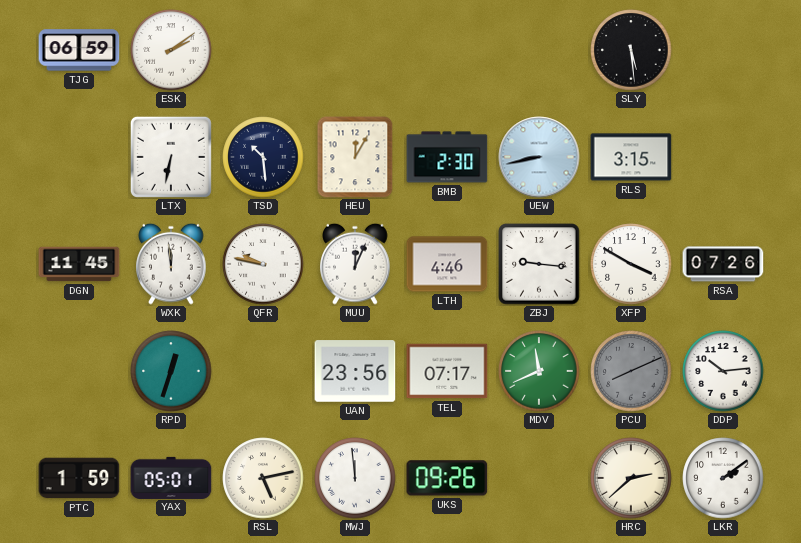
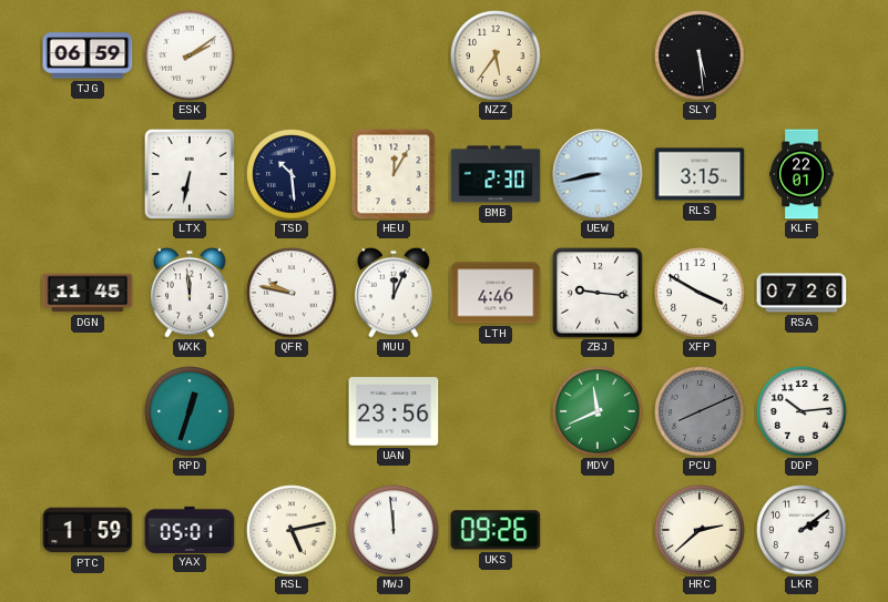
NZZ: none -> 5:36 (496, 55)
KLF: none -> 22:01 (802, 174)
TEL: 07:17 -> none (447, 371)
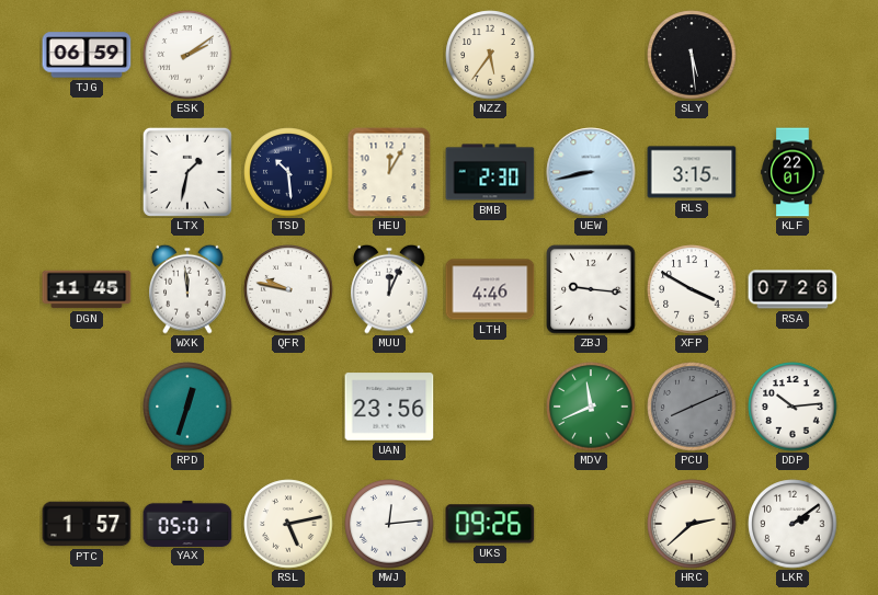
LTX: 6:32 -> 1:32 (187, 172)
PTC: 1:59 -> 1:57 (87, 524)
MWJ: 11:59 -> 12:14 (389, 524)
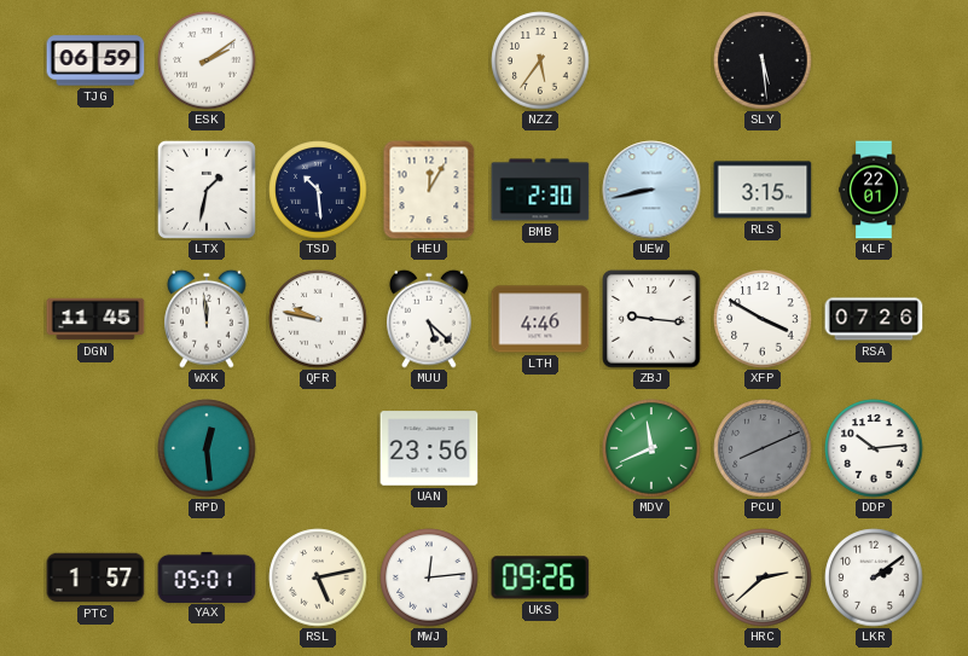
MUU: 12:04 -> 5:22 (429, 319)
RPD: 12:33 -> 12:29 (207, 448)
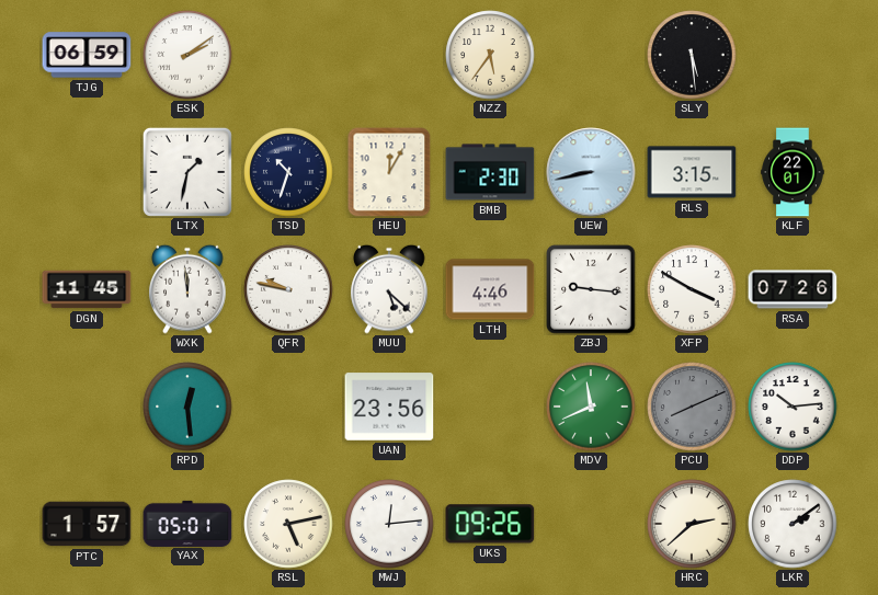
TSD: 10:29 -> 10:33 (288, 172)
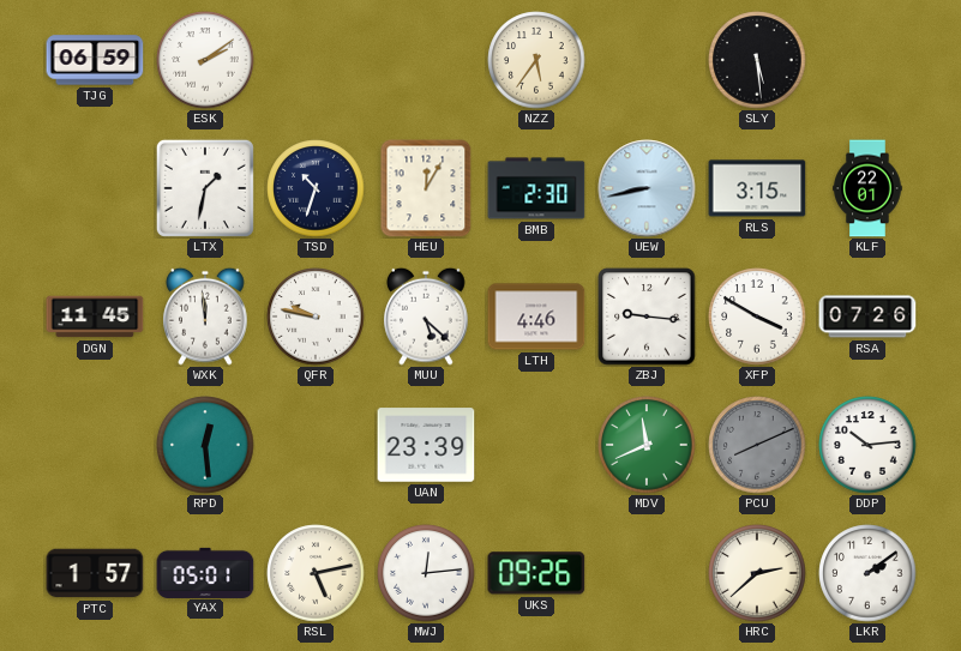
UAN: 23:56 -> 23:39 (426, 445)
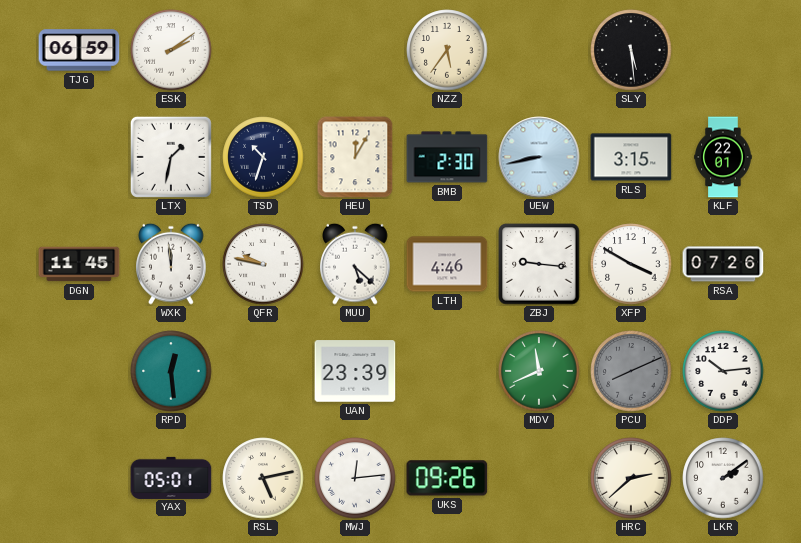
PTC: 1:57 -> none (95, 573)
